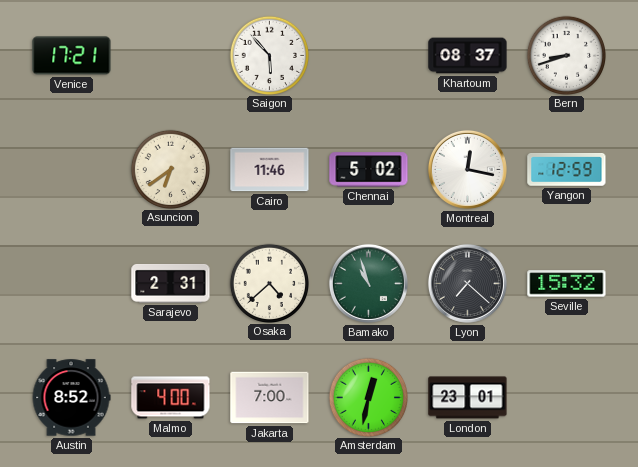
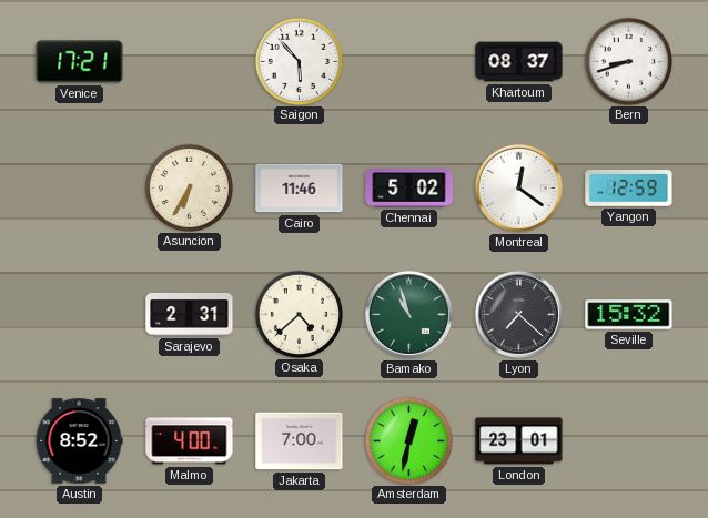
Asuncion: 6:39 -> 6:35 (189, 187)
Montreal: 12:17 -> 12:21 (518, 187)
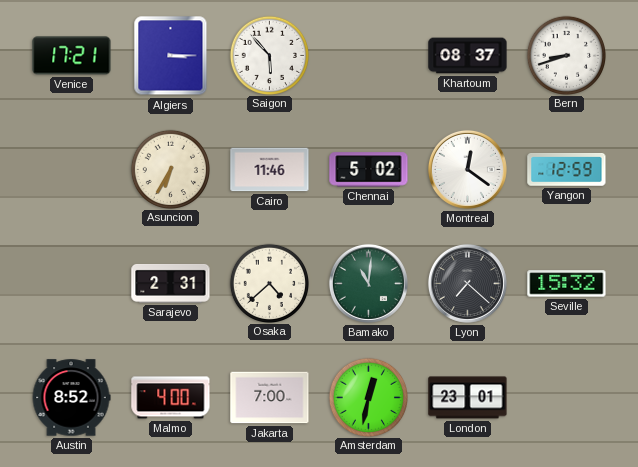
Algiers: none -> 3:15 (171, 56)
Bamako: 10:57 -> 11:01 (368, 283)
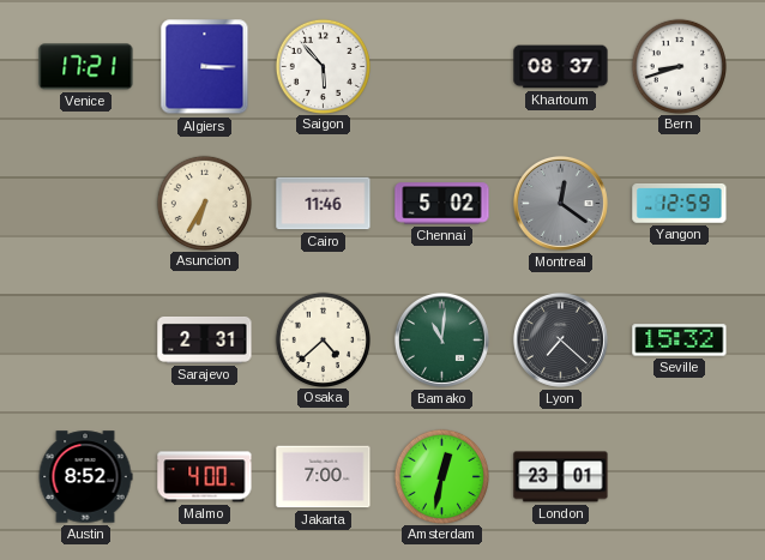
Montreal dial: white -> grey (560, 203)
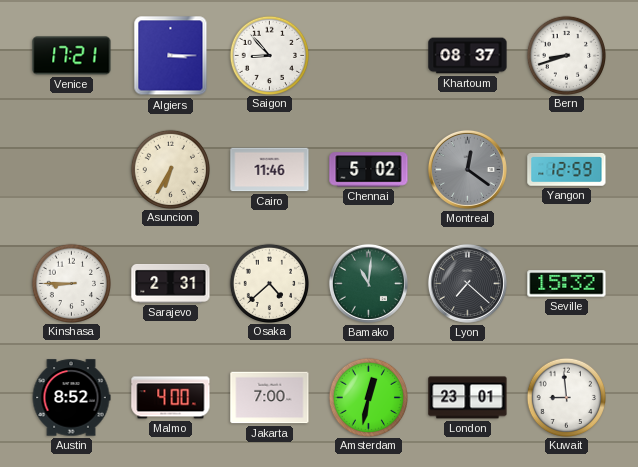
Saigon: 5:53 -> 8:53 (269, 55)
Kinshasa: none -> 8:45 (71, 283)
Kuwait: none -> 8:59 (566, 397)
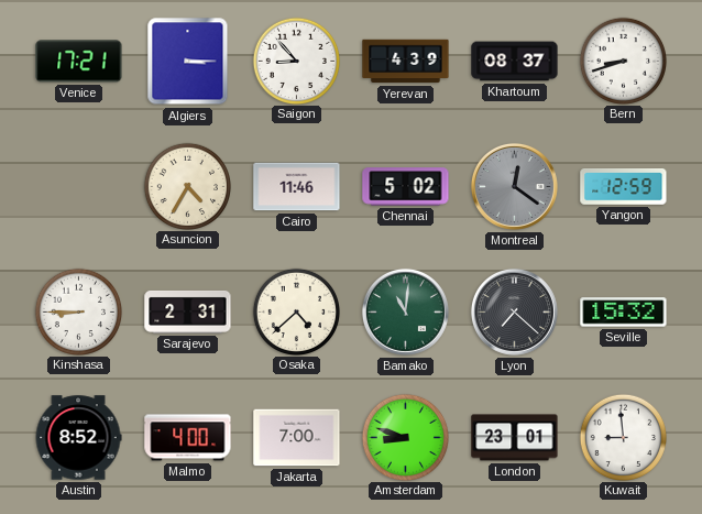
Yerevan: none -> 4:39 (406, 62)
Asuncion: 6:35 -> 4:35 (187, 186)
Amsterdam: 12:32 -> 8:48 (405, 437)
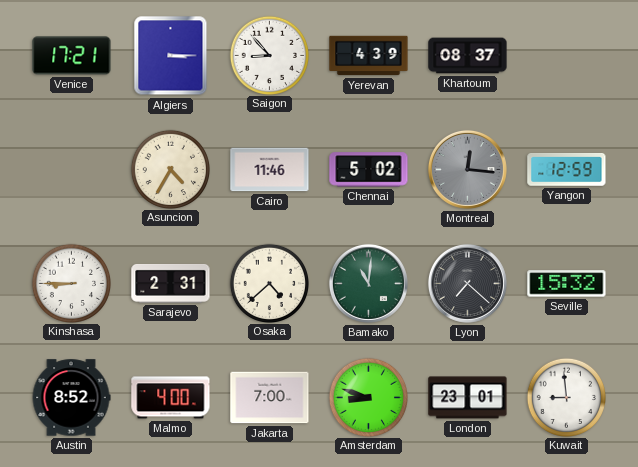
Bern: 8:42 -> none (623, 61)
Montreal: 12:21 -> 12:16 (467, 169)
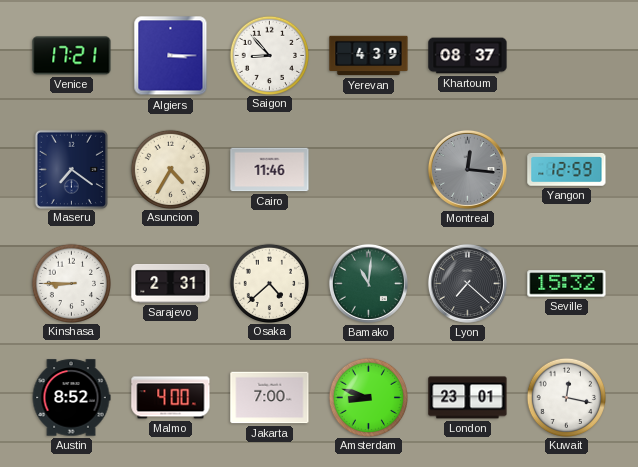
Maseru: none -> 7:21 (71, 169)
Chennai: 5:02 -> none (369, 170)
Kuwait: 8:59 -> 12:17 (566, 397)
